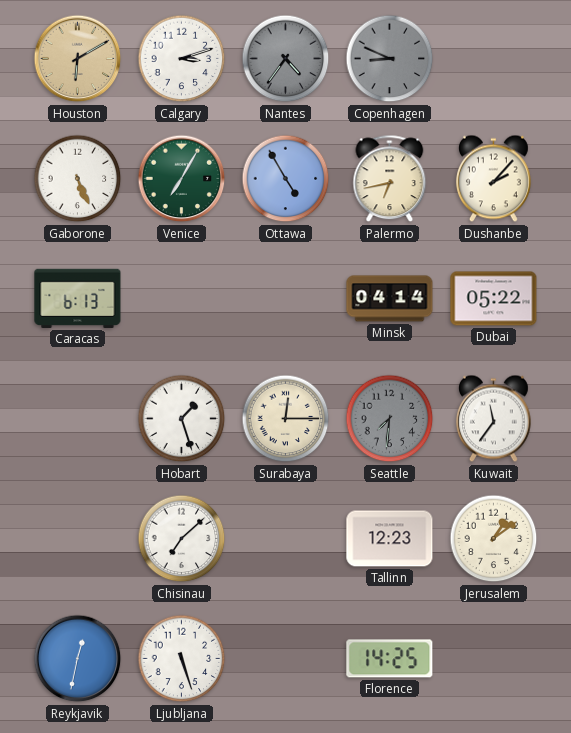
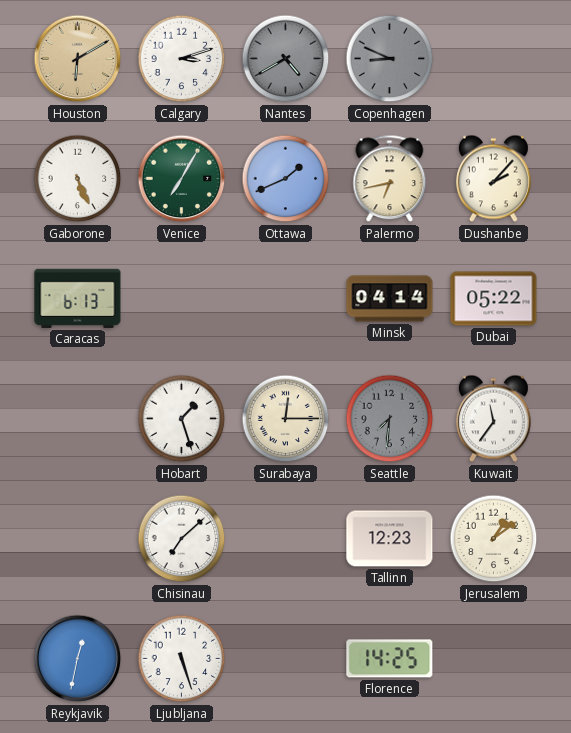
Nantes: 4:36 -> 4:40 (286, 59)
Ottawa: 4:55 -> 1:41 (286, 179)
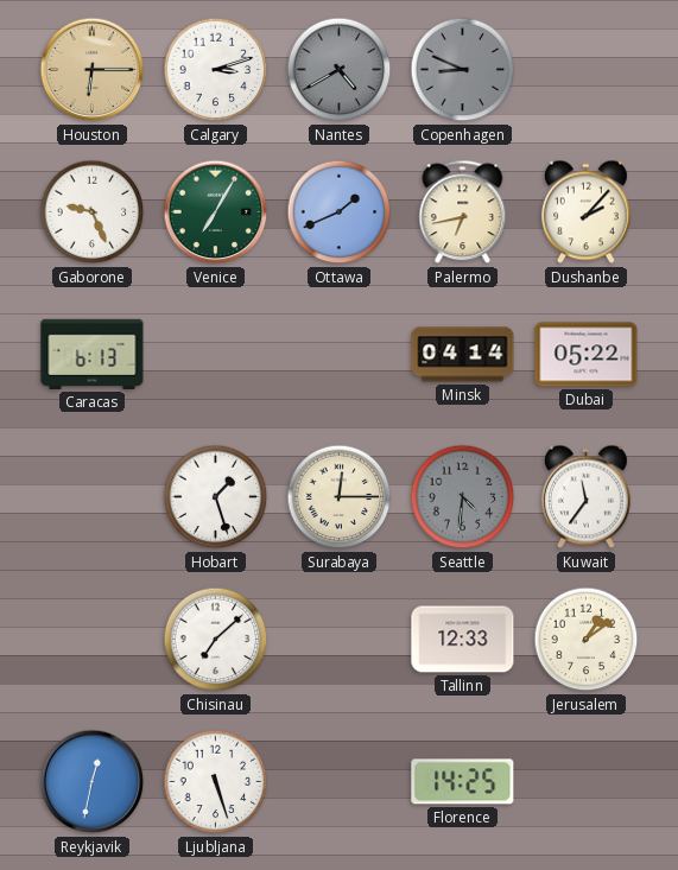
Houston: 6:10 -> 6:15 (93, 70)
Gaborone: 5:26 -> 9:26 (93, 212)
Seattle: 7:31 -> 4:31 (463, 497)
Tallinn: 12:23 -> 12:33 (463, 640)
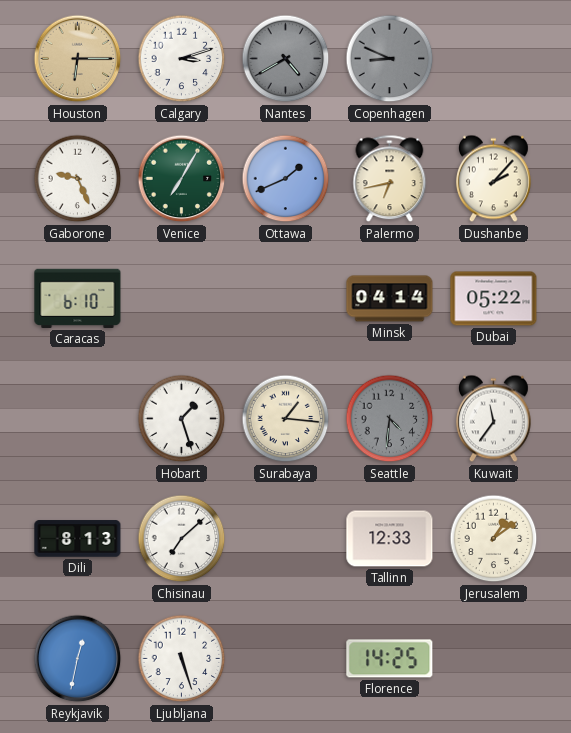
Caracas: 6:13 -> 6:10 (78, 298)
Surabaya: 12:15 -> 1:16 (286, 419)
Dili: none -> 8:13 (78, 539)
